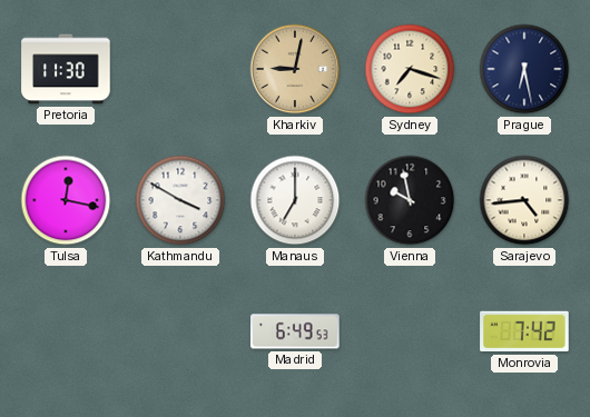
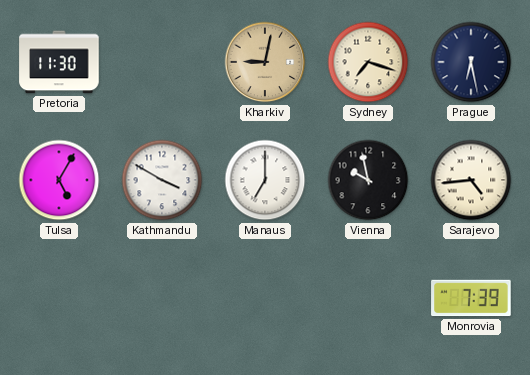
Tulsa: 12:17 -> 5:05 (59, 180)
Madrid: 6:49 -> none (295, 331)
Monrovia: 7:42 -> 7:39 (471, 298)
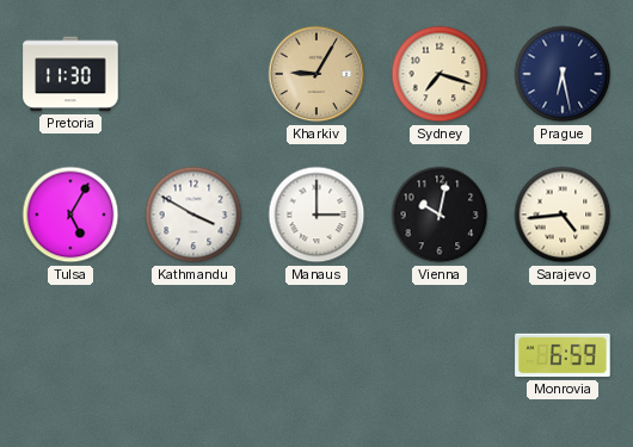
Kharkiv: 9:02 -> 9:05 (316, 74)
Manaus: 7:00 -> 3:00 (316, 215)
Vienna: 9:58 -> 10:02 (440, 215)
Monrovia: 7:39 -> 6:59 (563, 355)
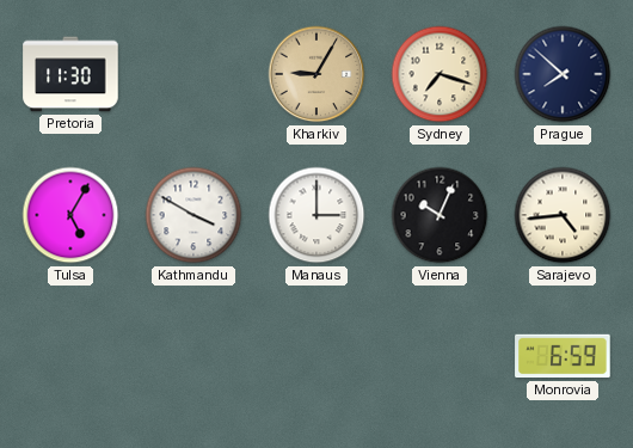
Prague: 6:28 -> 7:52 (563, 74)
Vienna: 10:02 -> 10:04 (440, 215)
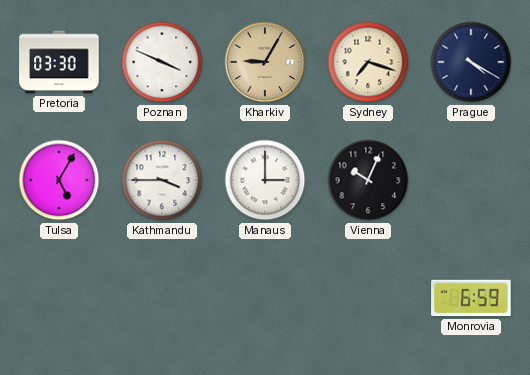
Pretoria: 11:30 -> 03:30 (59, 62)
Poznan: none -> 3:49 (162, 62)
Prague: 7:52 -> 4:20 (471, 62)
Kathmandu: 3:50 -> 3:45 (162, 180)
Sarajevo: 4:44 -> none (563, 215)
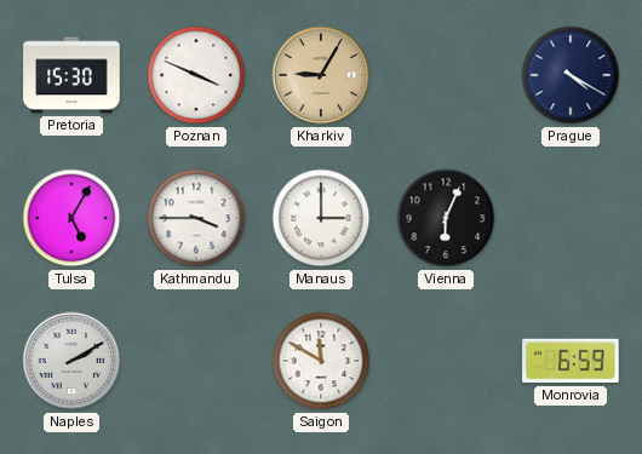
Pretoria: 03:30 -> 15:30 (71, 75)
Sydney: 7:18 -> none (368, 62)
Vienna: 10:04 -> 6:04 (446, 218)
Naples: none -> 2:10 (71, 361)
Saigon: none -> 11:50 (321, 361)
